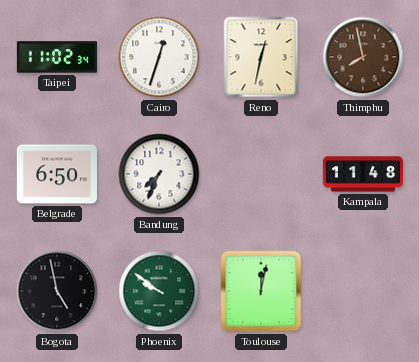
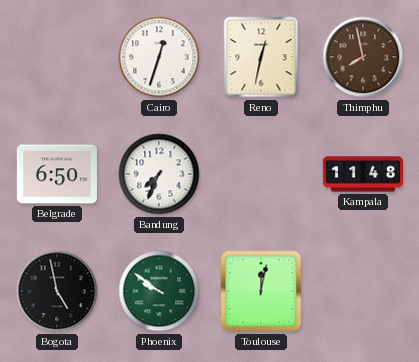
Taipei: 11:02 -> none (57, 57)
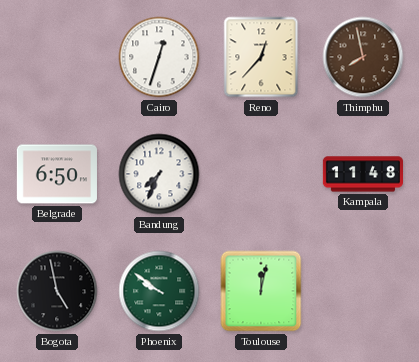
Reno: 12:32 -> 12:37 (261, 57)
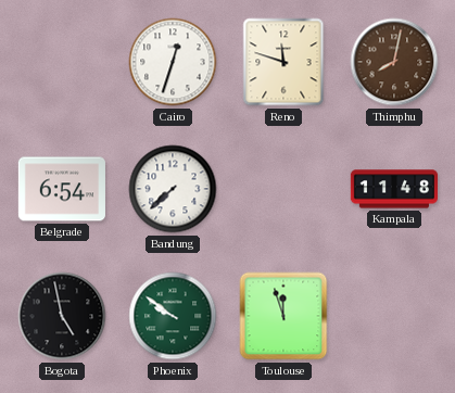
Reno: 12:37 -> 11:48 (283, 62)
Thimphu: 7:58 -> 8:02 (394, 62)
Belgrade: 6:50 -> 6:54 (62, 189)
Bandung: 7:34 -> 7:38 (173, 189)
Toulouse: 12:02 -> 11:57 (283, 316)
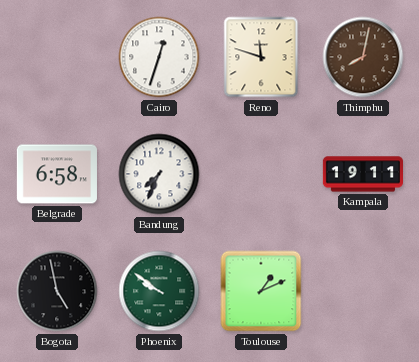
Belgrade: 6:54 -> 6:58 (57, 174)
Bandung: 7:38 -> 7:34 (159, 174)
Kampala: 11:48 -> 19:11 (362, 174)
Toulouse: 11:57 -> 1:11 (261, 291)
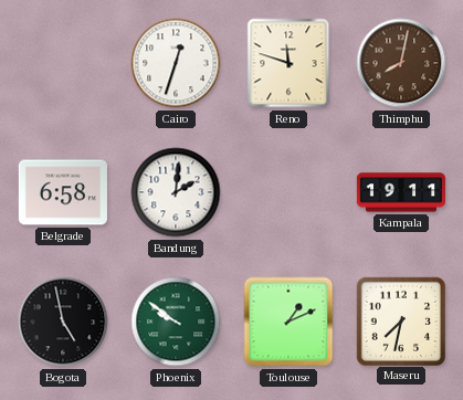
Bandung: 7:34 -> 2:01 (176, 192)
Maseru: none -> 7:32 (400, 320)
